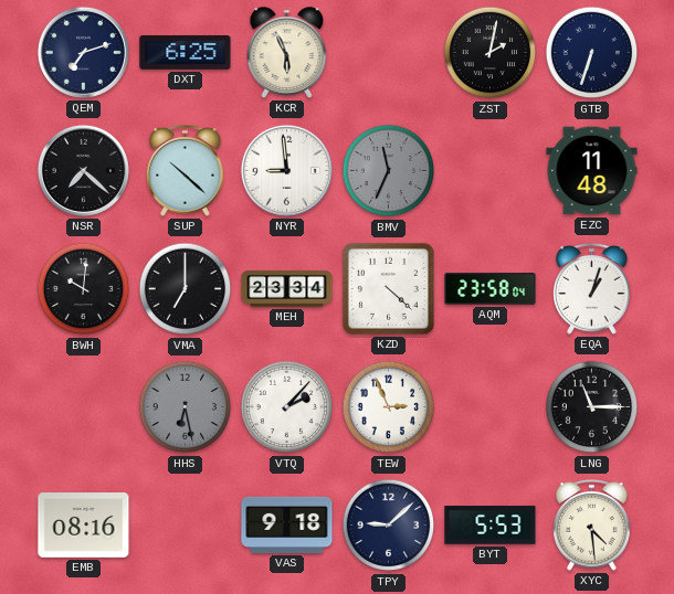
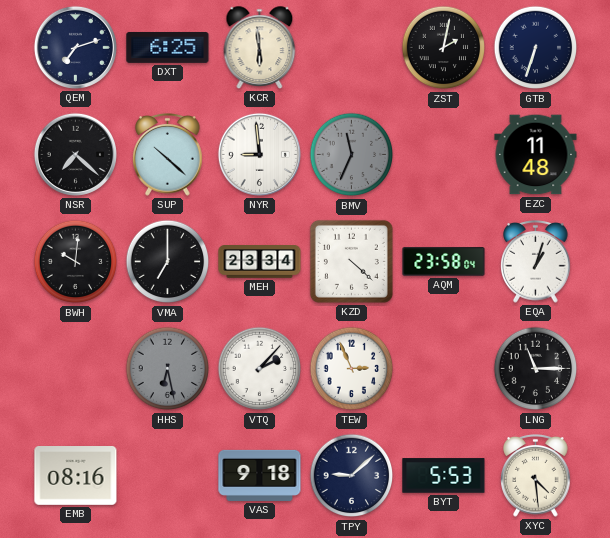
KCR: 5:56 -> 5:59 (260, 48)
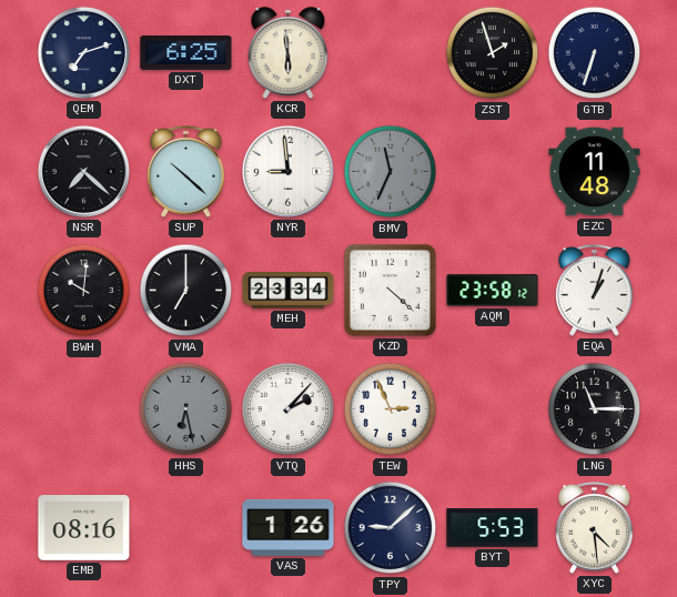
ZST: 2:02 -> 1:57 (493, 53)
AQM: 23:58:04 -> 23:58:12 (493, 291)
VAS: 9:18 -> 1:26 (289, 527)
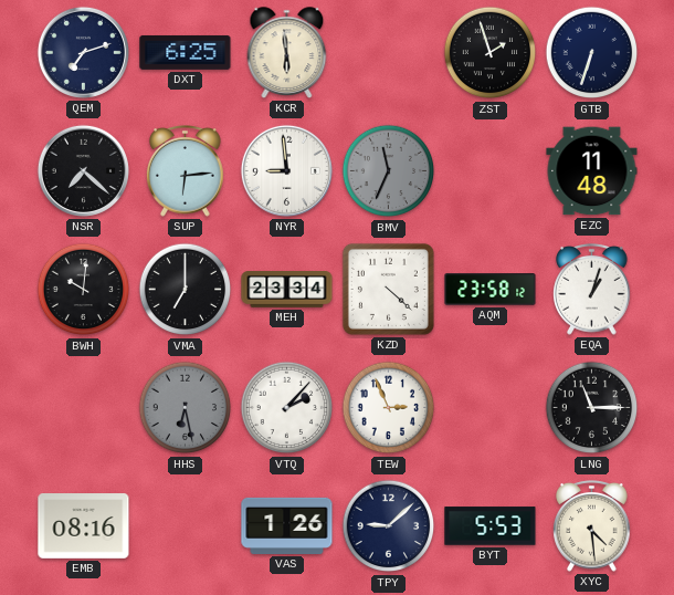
SUP: 10:22 -> 6:14 (186, 171)
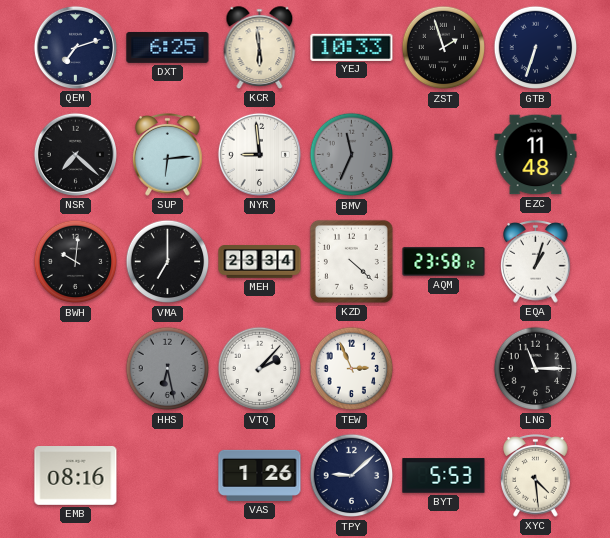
YEJ: none -> 10:33 (352, 47)
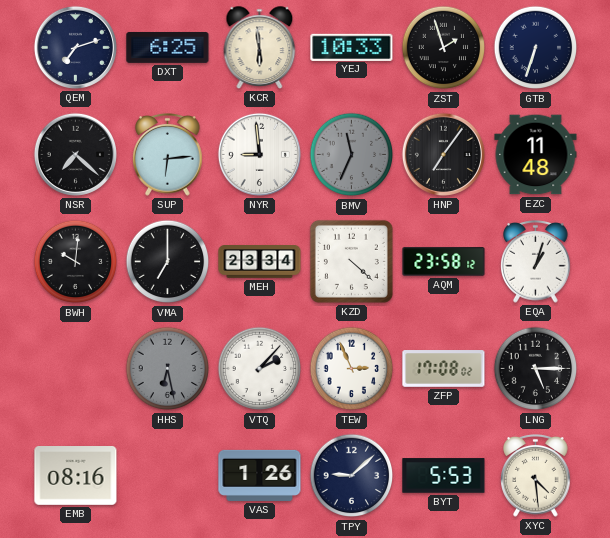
HNP: none -> 7:06 (443, 154)
ZFP: none -> 17:08 (444, 369)
LNG: 11:15 -> 5:15 (536, 369)
